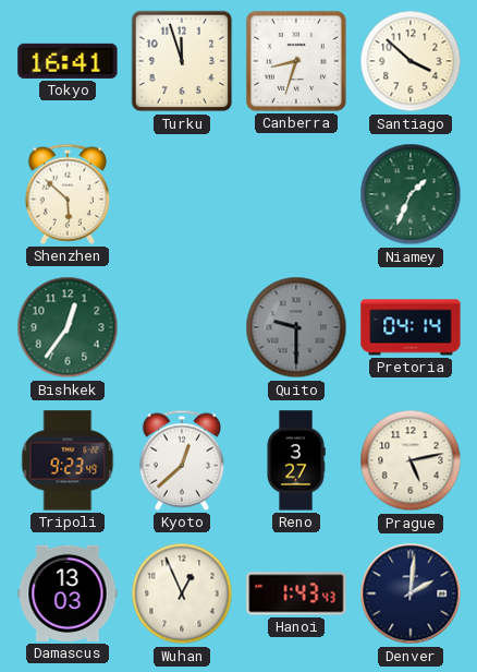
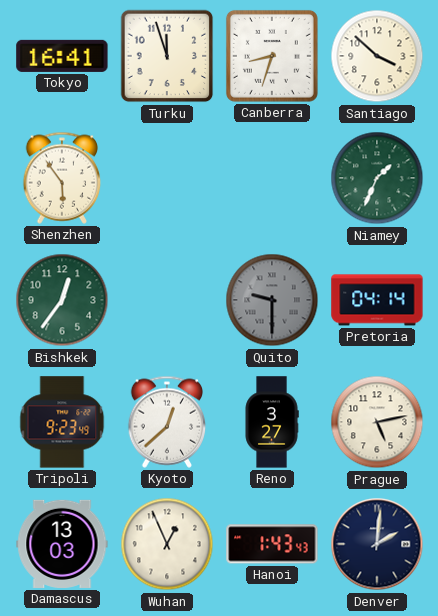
Shenzhen: 5:52 -> 5:54 (62, 178)
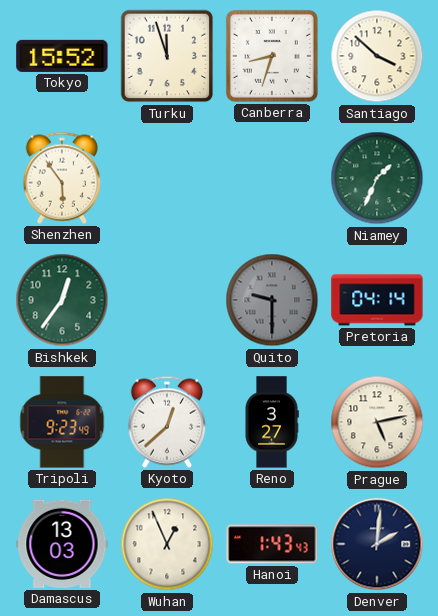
Tokyo: 16:41 -> 15:52 (62, 56)
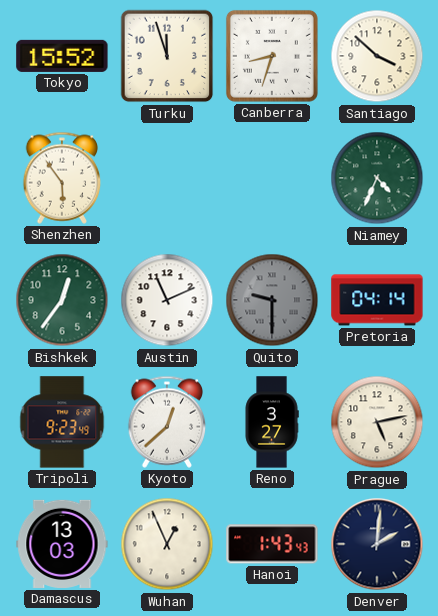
Niamey: 1:34 -> 4:34 (377, 178)
Austin: none -> 11:11 (167, 300)
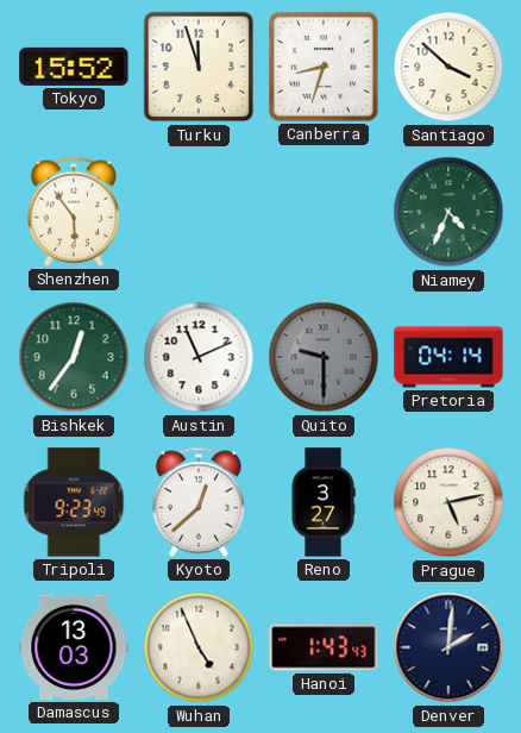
Wuhan: 12:56 -> 4:56 (199, 647)
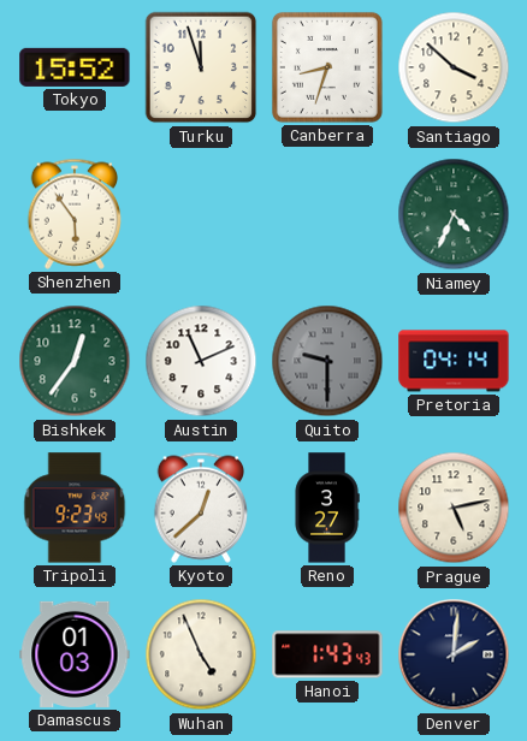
Damascus: 13:03 -> 01:03 (75, 654)
